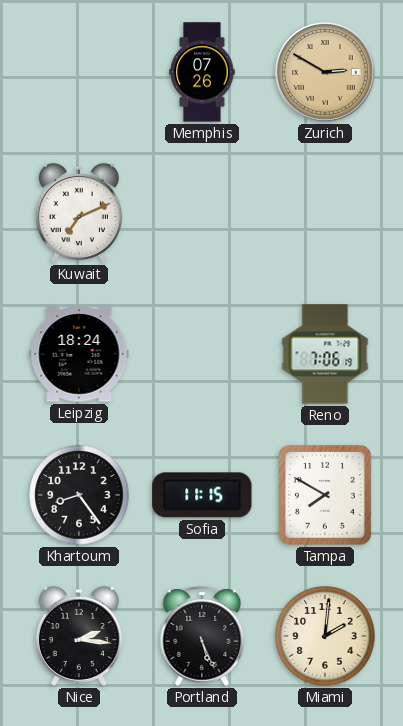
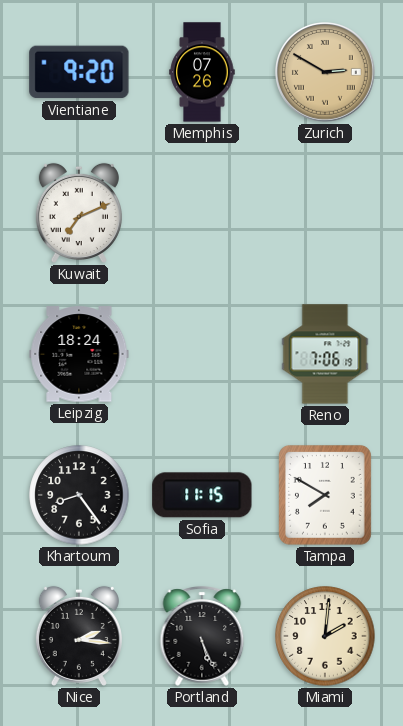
Vientiane: none -> 9:20 (79, 72)
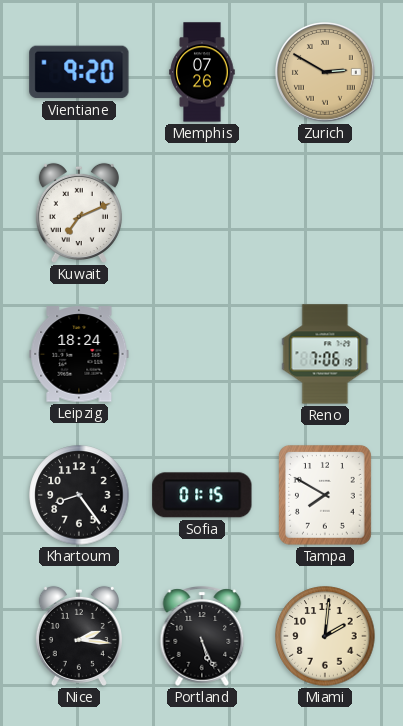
Sofia: 11:15 -> 01:15 (202, 495)
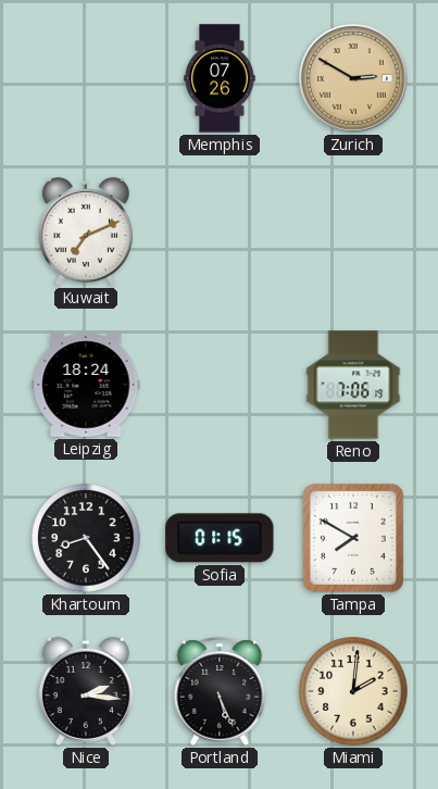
Vientiane: 9:20 -> none (79, 72)
